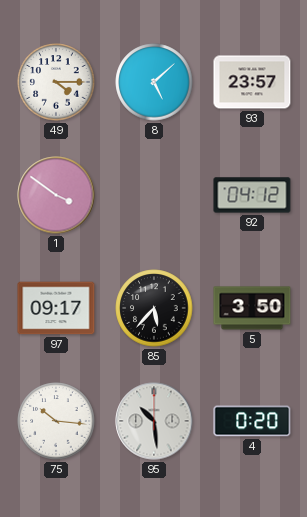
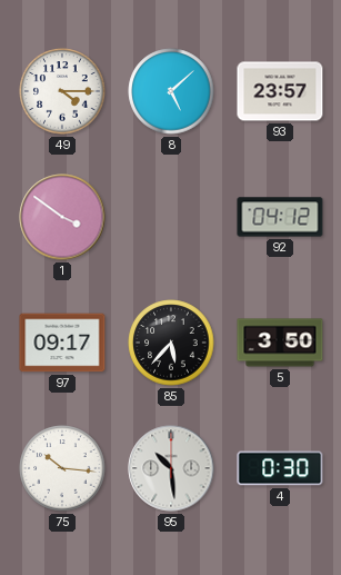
4: 0:20 -> 0:30 (280, 468)
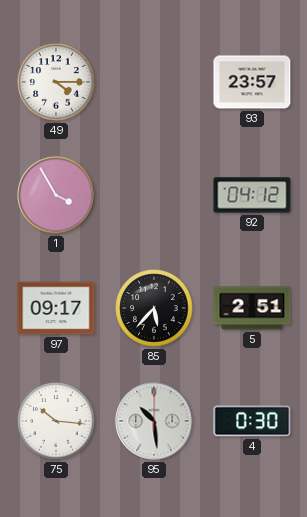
8: 5:08 -> none (171, 91)
1: 3:51 -> 3:55 (56, 195)
5: 3:50 -> 2:51 (252, 308)
